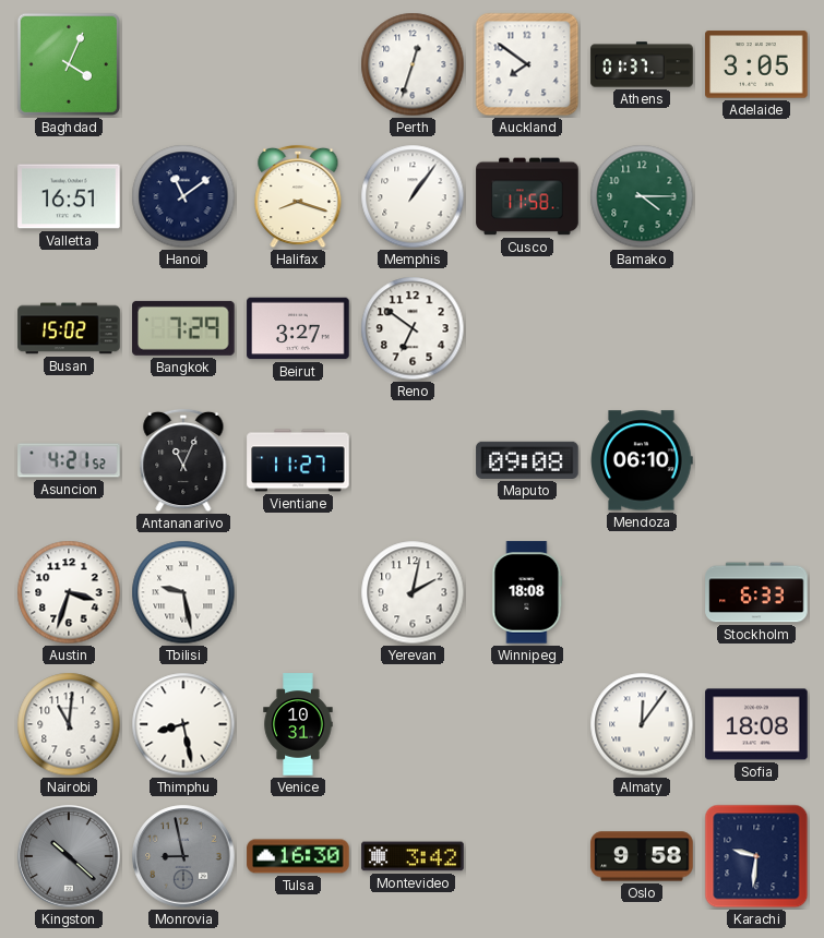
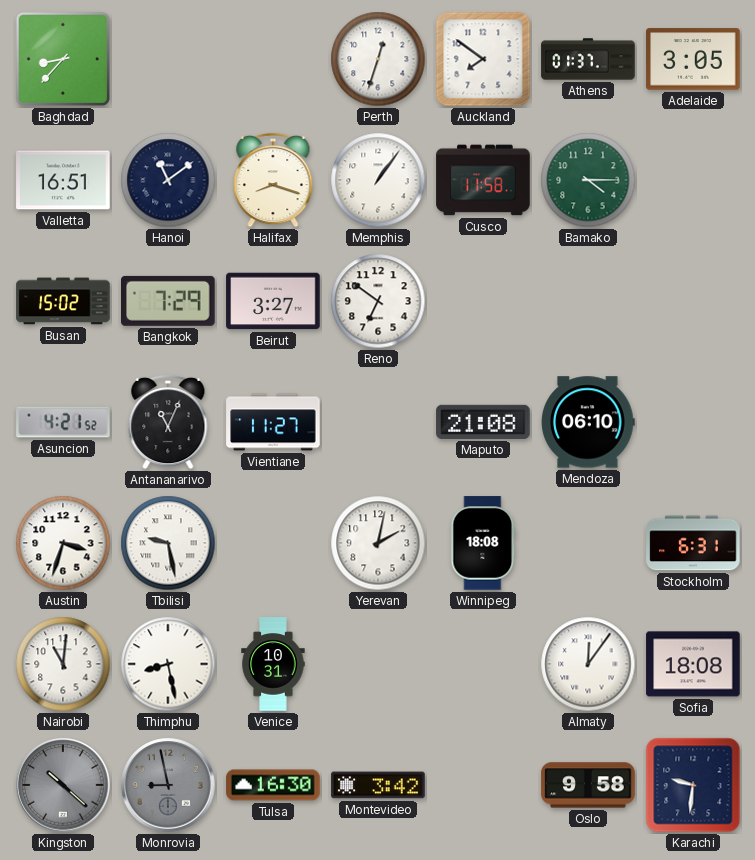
Baghdad: 4:04 -> 8:37 (63, 59)
Maputo: 09:08 -> 21:08 (483, 422)
Stockholm: 6:33 -> 6:31 (693, 543)
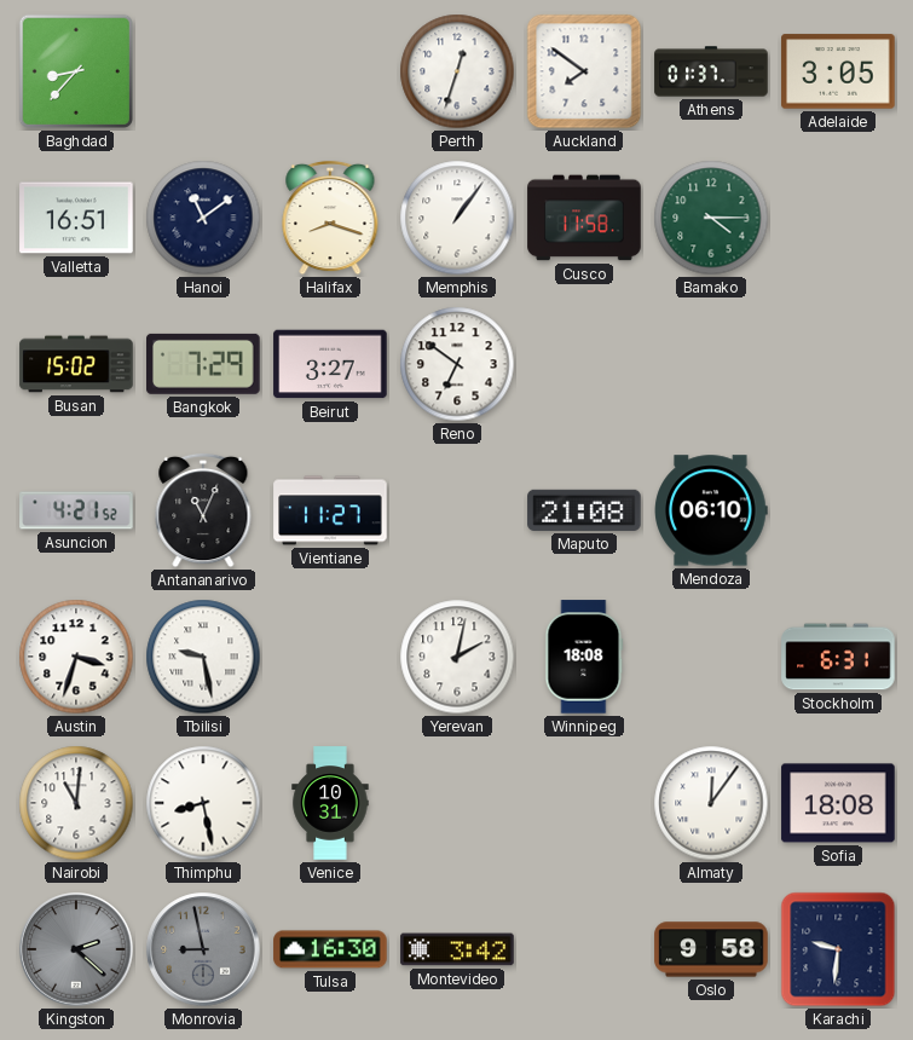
Kingston: 10:22 -> 2:22 (76, 949)
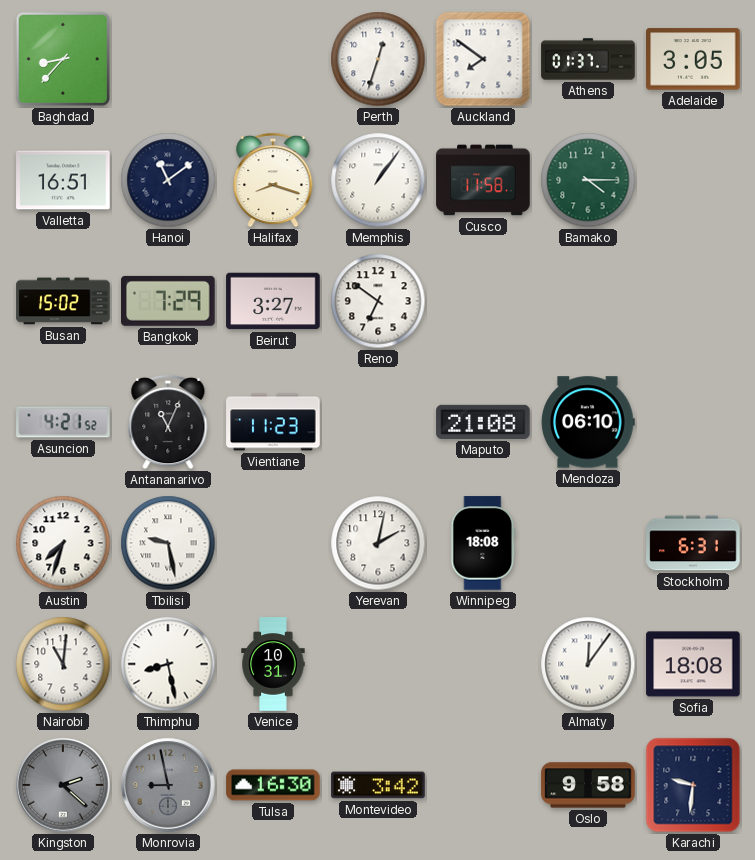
Vientiane: 11:27 -> 11:23 (273, 422)
Austin: 3:33 -> 7:33 (63, 543)
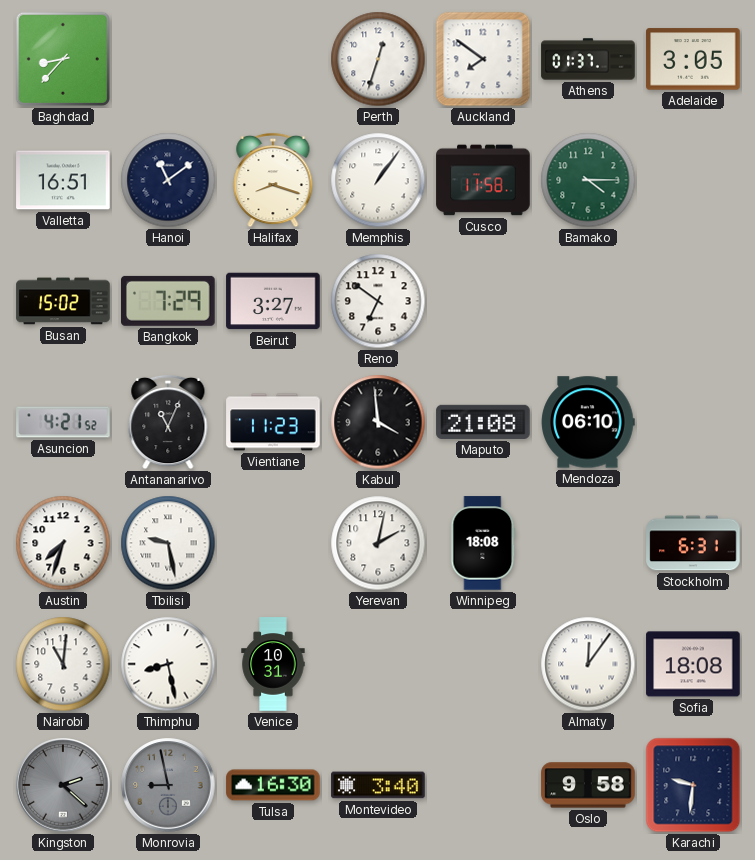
Kabul: none -> 3:59 (378, 422)
Montevideo: 3:42 -> 3:40 (378, 785)
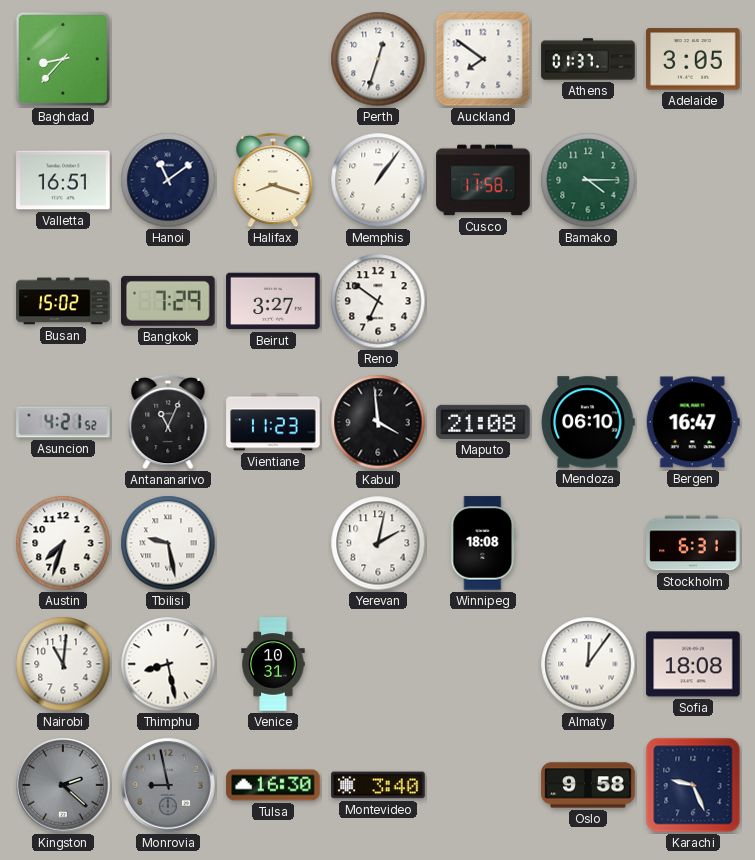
Bergen: none -> 16:47 (693, 422)
Karachi: 9:31 -> 9:26 (693, 785)
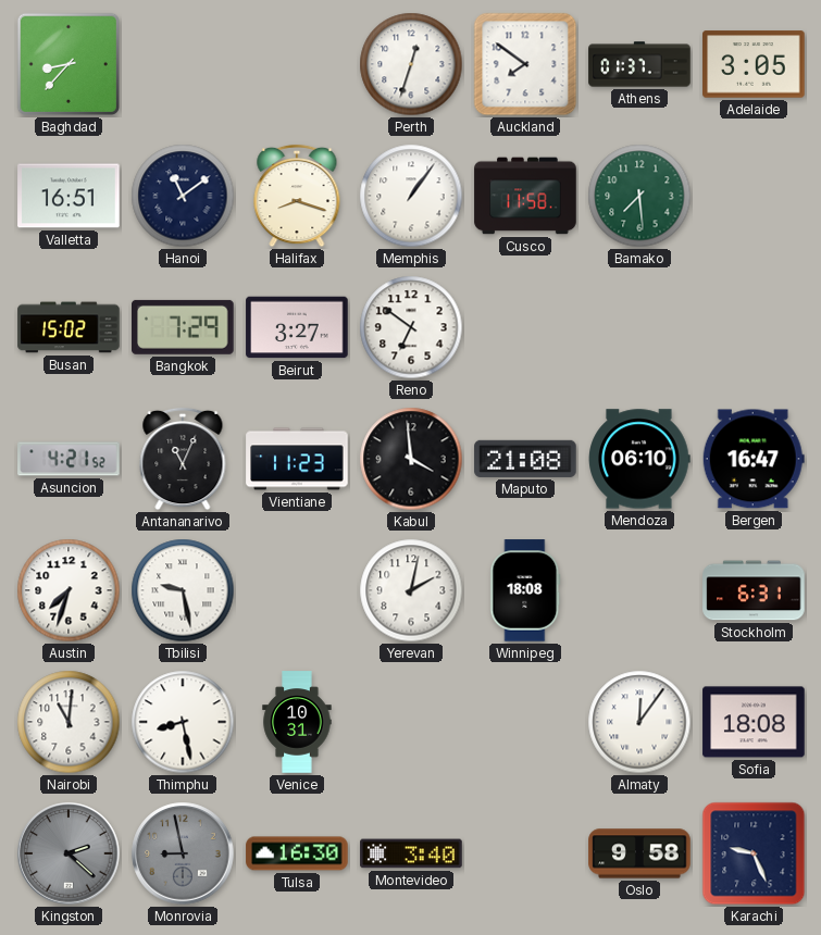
Bamako: 4:15 -> 7:29 (639, 196)
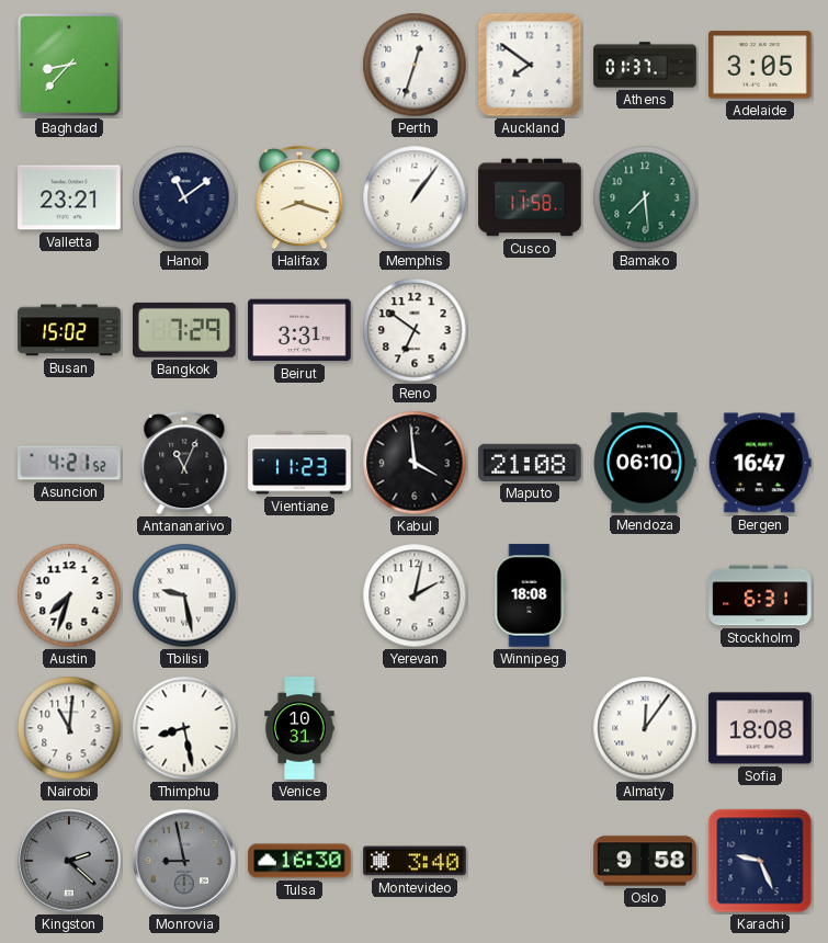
Valletta: 16:51 -> 23:21 (69, 197)
Beirut: 3:27 -> 3:31 (299, 330)
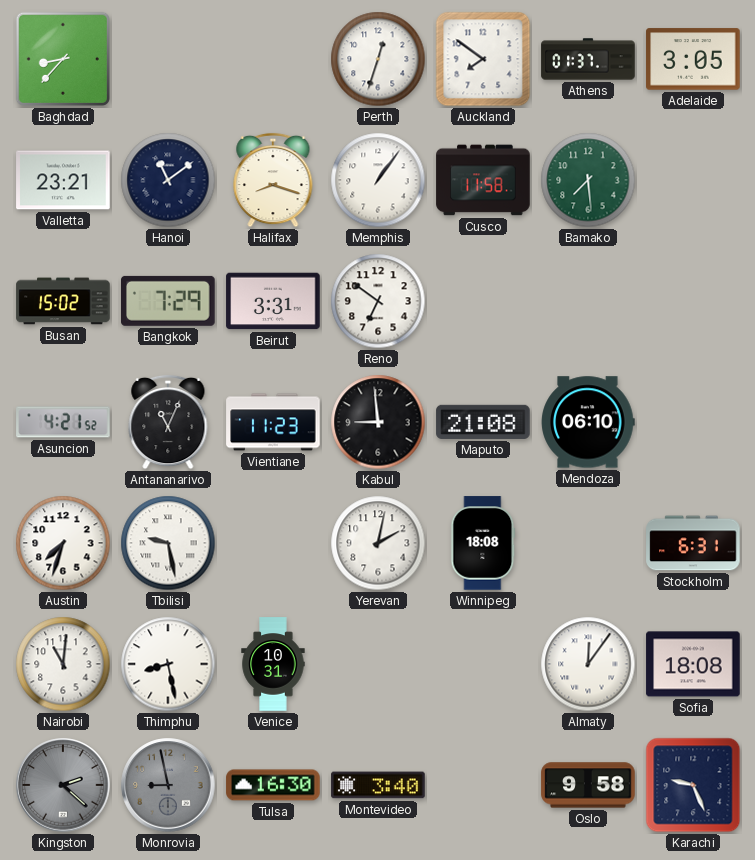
Kabul: 3:59 -> 8:59 (378, 422)
Bergen: 16:47 -> none (760, 463)
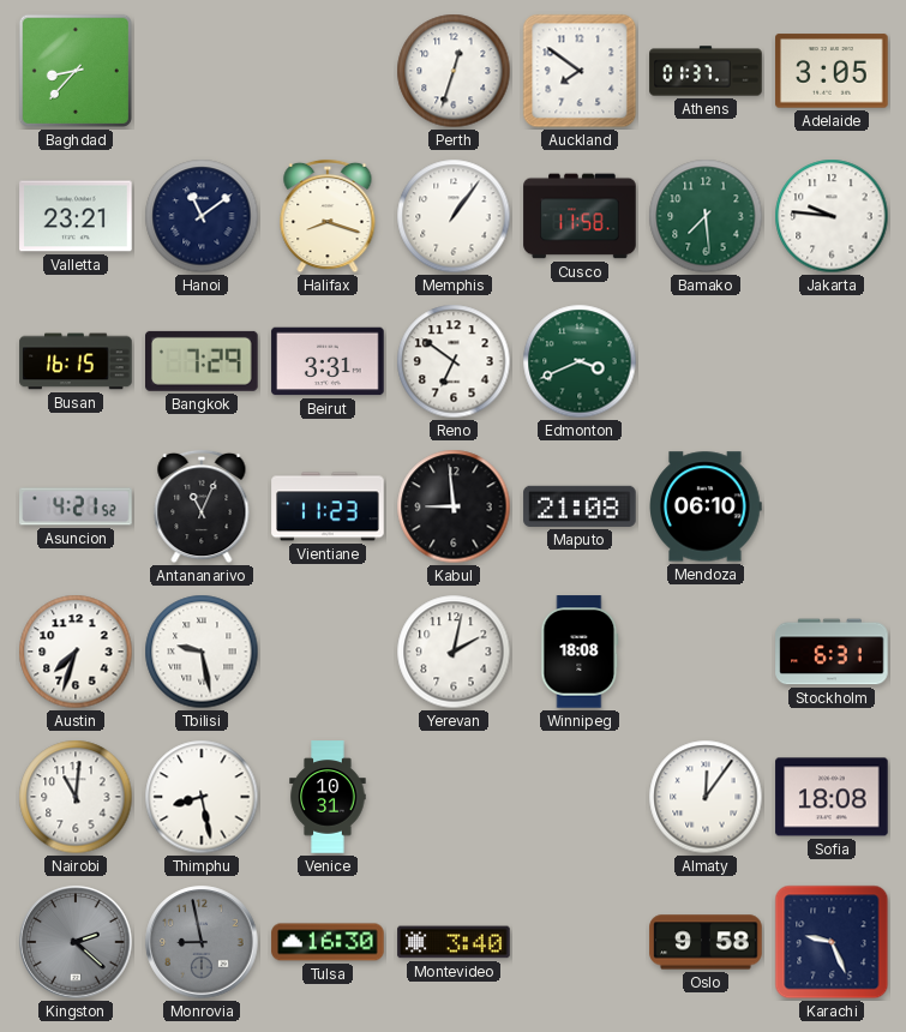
Jakarta: none -> 9:46 (832, 216)
Busan: 15:02 -> 16:15 (76, 361)
Edmonton: none -> 3:41 (580, 361)
